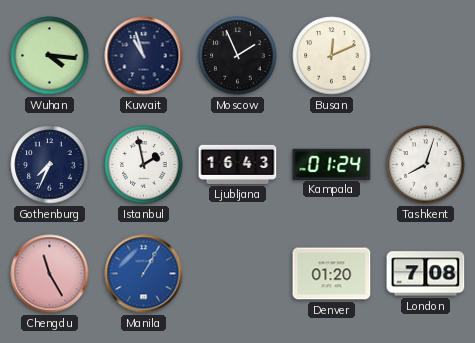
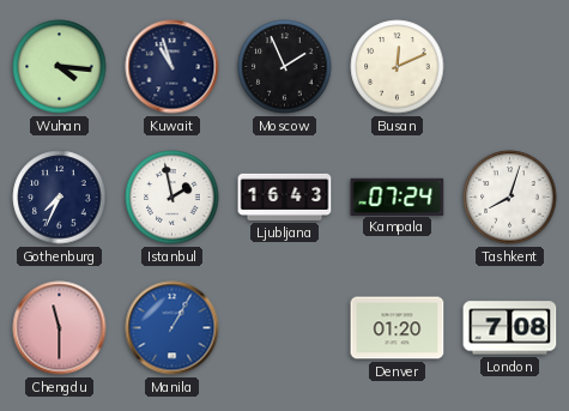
Kampala: 01:24 -> 07:24 (398, 197)
Chengdu: 11:25 -> 11:30 (60, 328)
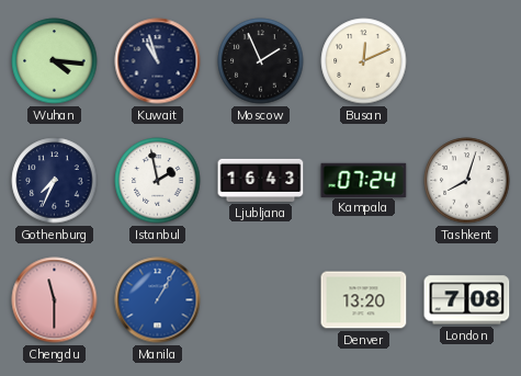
Denver: 01:20 -> 13:20 (364, 300)
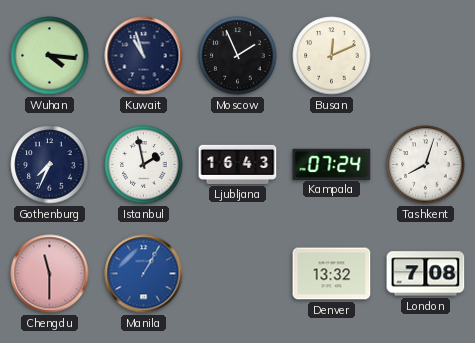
Denver: 13:20 -> 13:32 (332, 274)
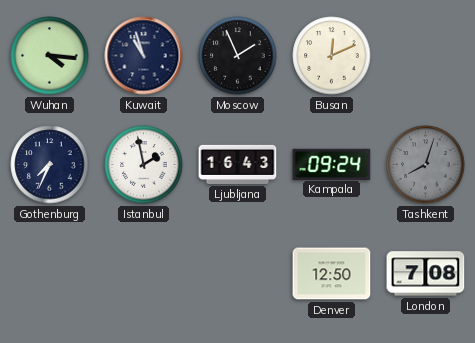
Kampala: 07:24 -> 09:24 (332, 164)
Tashkent dial: white -> grey (426, 165)
Chengdu: 11:30 -> none (50, 274)
Manila: 1:05 -> none (144, 274)
Denver: 13:32 -> 12:50 (332, 274)
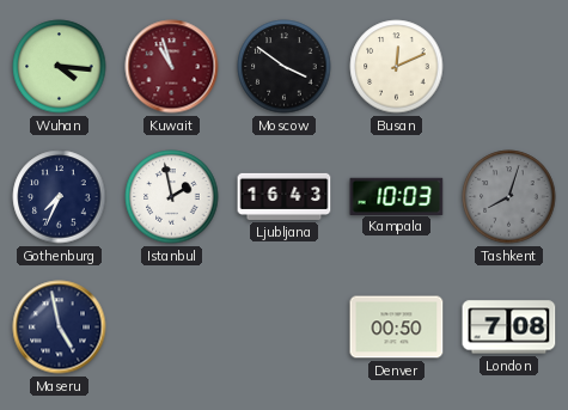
Kuwait dial: navy -> burgundy (172, 67)
Moscow: 1:56 -> 3:51 (285, 67)
Kampala: 09:24 -> 10:03 (397, 196)
Maseru: none -> 4:58 (60, 328)
Denver: 12:50 -> 00:50 (397, 328)
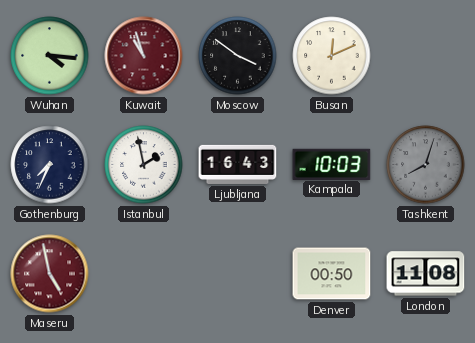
Maseru dial: navy -> burgundy (50, 274)
London: 7:08 -> 11:08 (426, 274)
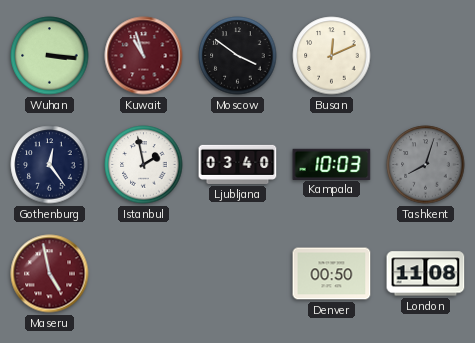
Wuhan: 4:16 -> 3:16 (50, 56)
Gothenburg: 7:34 -> 12:24 (50, 165)
Ljubljana: 16:43 -> 03:40 (238, 164)
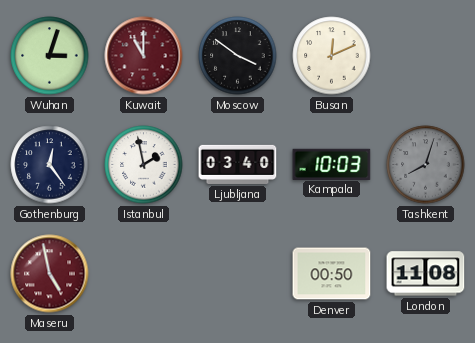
Wuhan: 3:16 -> 3:03 (50, 56)
Kuwait: 10:57 -> 11:00 (144, 56)
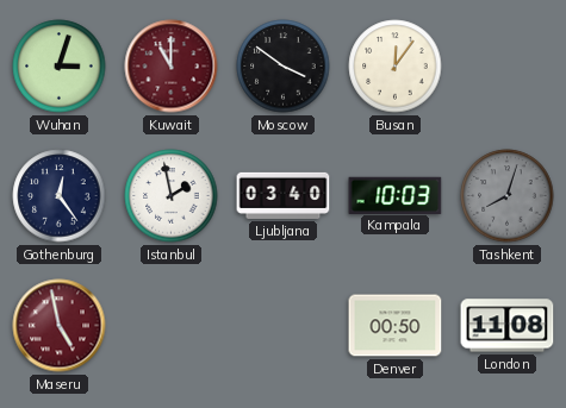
Busan: 12:11 -> 12:06 (396, 67)
